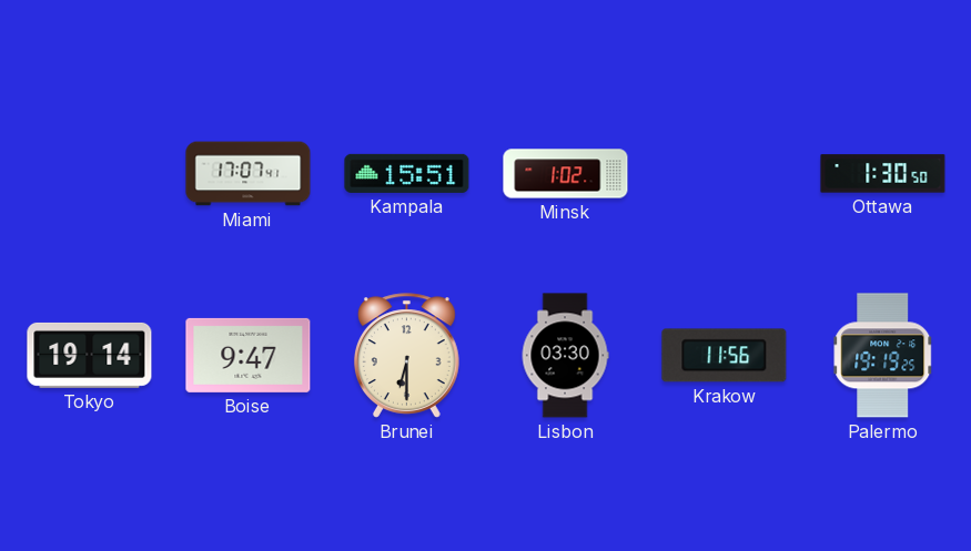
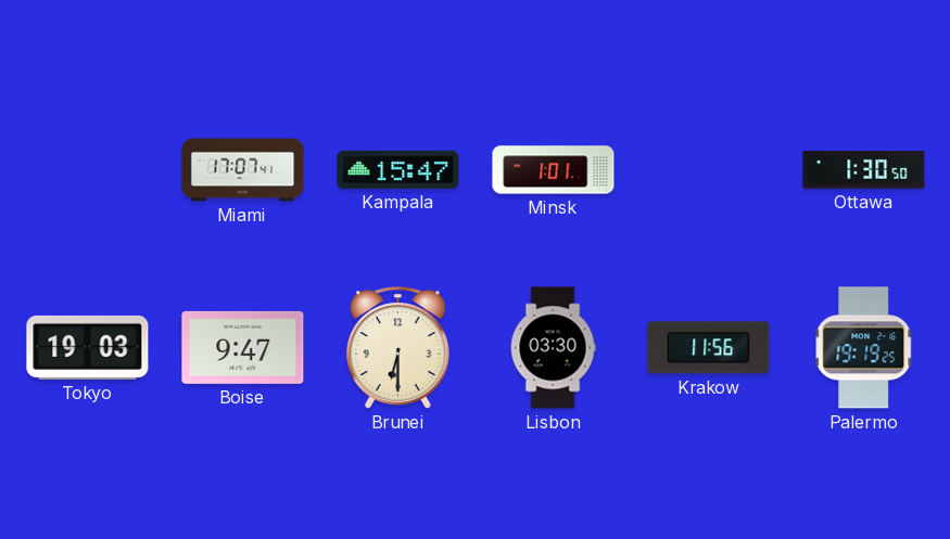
Kampala: 15:51 -> 15:47 (398, 169)
Minsk: 1:02 -> 1:01 (554, 170)
Tokyo: 19:14 -> 19:03 (88, 347)
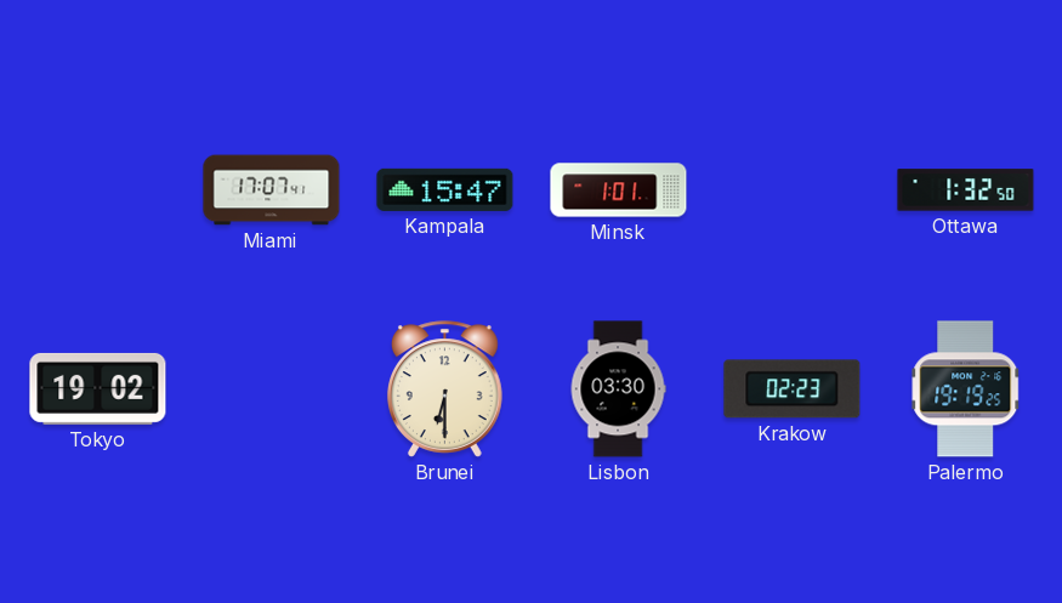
Ottawa: 1:30 -> 1:32 (966, 190)
Tokyo: 19:03 -> 19:02 (98, 388)
Boise: 9:47 -> none (243, 347)
Krakow: 11:56 -> 02:23 (793, 389)
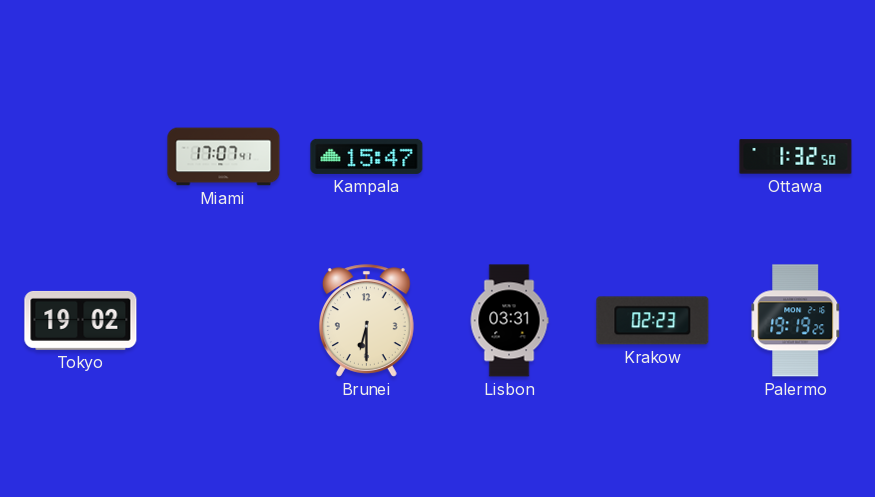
Minsk: 1:01 -> none (619, 190)
Lisbon: 03:30 -> 03:31 (509, 321)
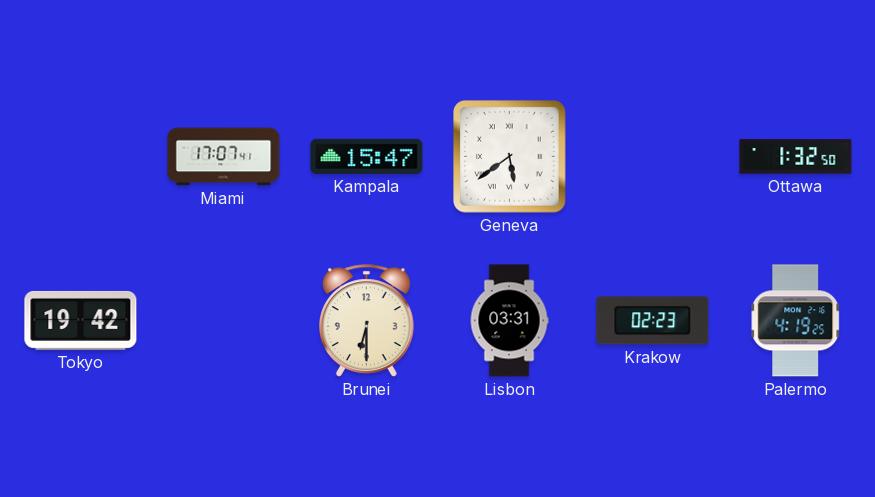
Geneva: none -> 5:39 (510, 157)
Tokyo: 19:02 -> 19:42 (81, 320)
Palermo: 19:19 -> 4:19 (796, 321)
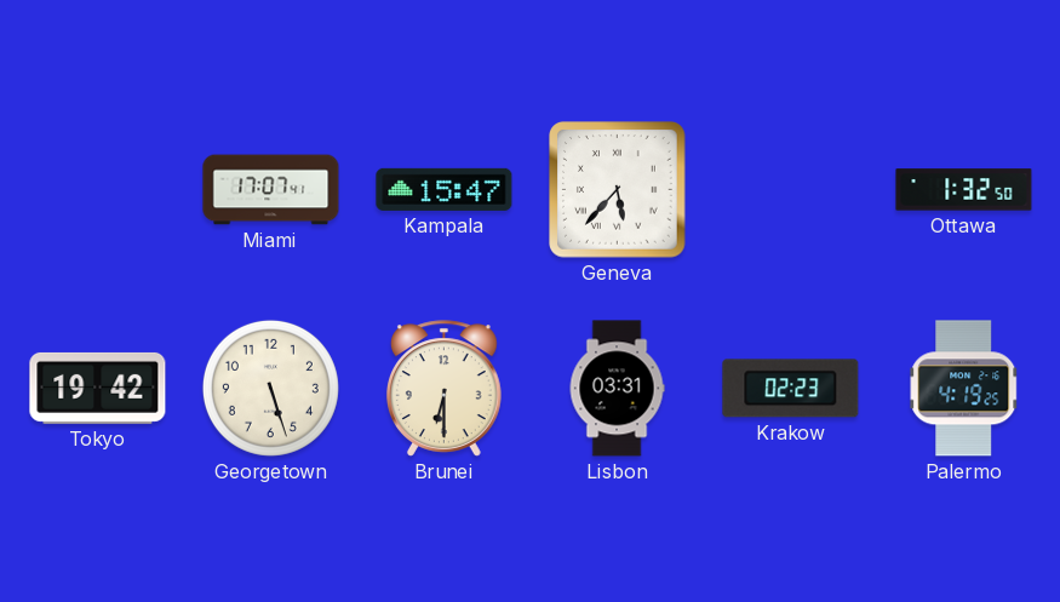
Geneva: 5:39 -> 5:37 (618, 190)
Georgetown: none -> 5:27 (270, 388)
